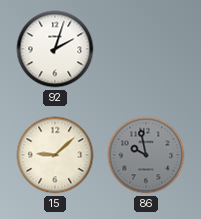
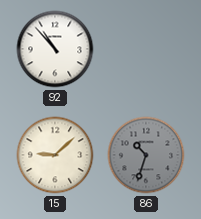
92: 2:03 -> 10:53 (55, 49)
86: 9:58 -> 10:33 (146, 155)
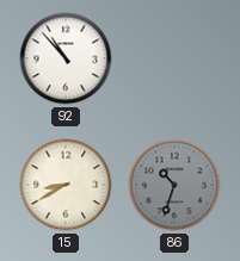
15: 9:08 -> 8:40 (66, 185)
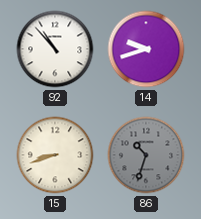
14: none -> 9:42 (146, 49)
15: 8:40 -> 8:42 (55, 155)
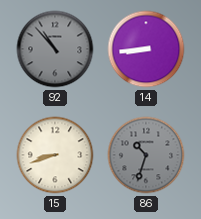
92 dial: white -> grey (55, 49)
14: 9:42 -> 8:44 (146, 49)
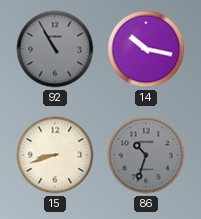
92: 10:53 -> 10:55 (55, 49)
14: 8:44 -> 10:17 (146, 49)
